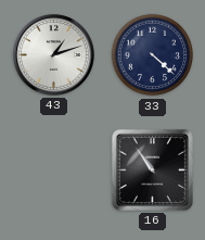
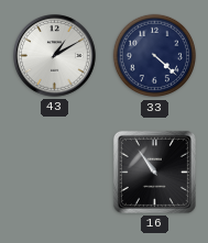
43: 1:12 -> 1:10 (54, 55)
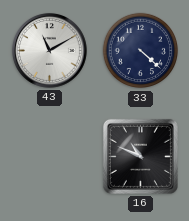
43: 1:10 -> 11:10 (49, 50)
16: 10:54 -> 10:49 (140, 156)
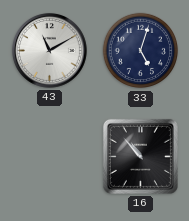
33: 4:22 -> 5:03 (141, 51)
16: 10:49 -> 10:53 (140, 156)
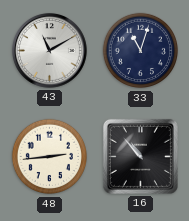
33: 5:03 -> 11:03 (141, 51)
48: none -> 2:44 (50, 157)
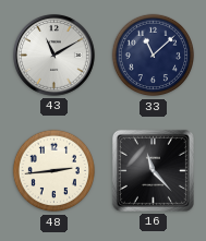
33: 11:03 -> 11:08 (154, 56)
16: 10:53 -> 11:23 (153, 170)
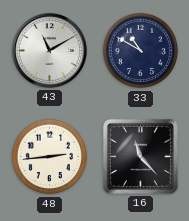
33: 11:08 -> 10:50 (141, 51)
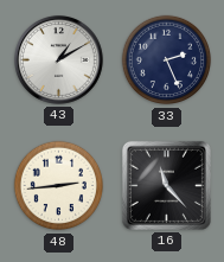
43: 11:10 -> 1:10 (58, 59)
33: 10:50 -> 2:26 (167, 60)
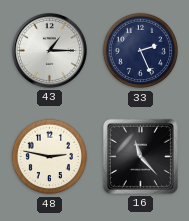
43: 1:10 -> 1:15 (49, 50)
48: 2:44 -> 2:47 (50, 157)
